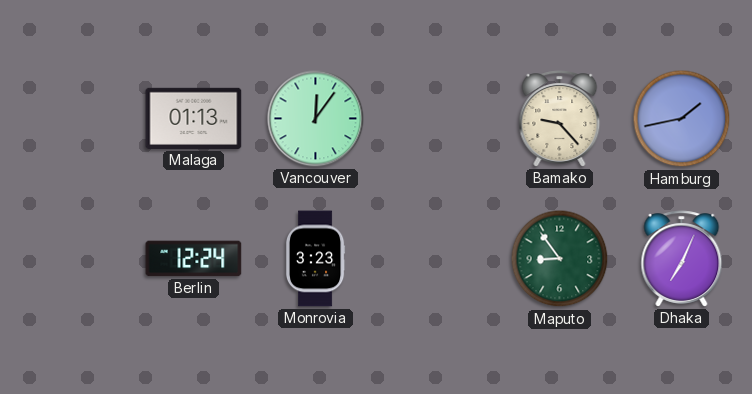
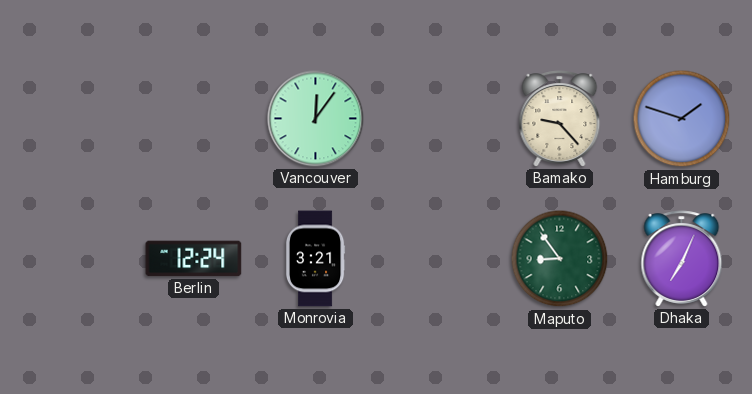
Malaga: 01:13 -> none (194, 118)
Hamburg: 1:43 -> 1:48 (682, 119)
Monrovia: 3:23 -> 3:21 (315, 259)
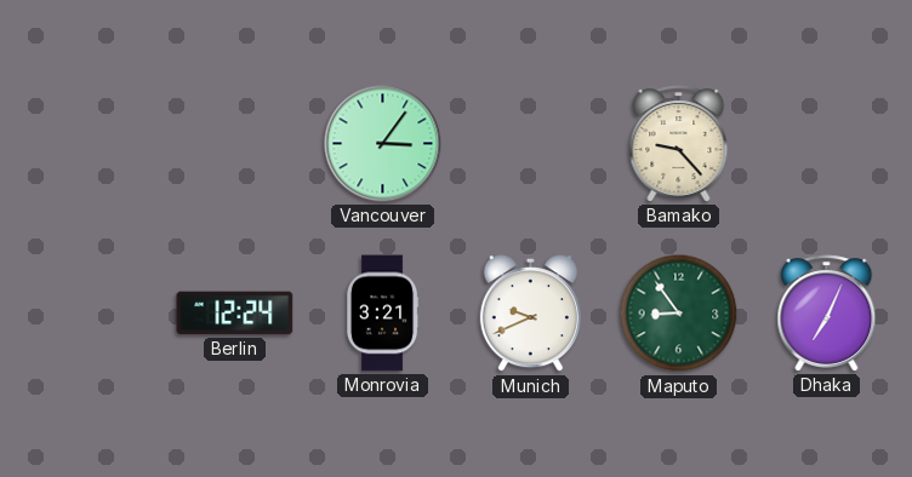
Vancouver: 12:06 -> 3:06 (383, 144)
Hamburg: 1:48 -> none (682, 119)
Munich: none -> 9:41 (530, 315)
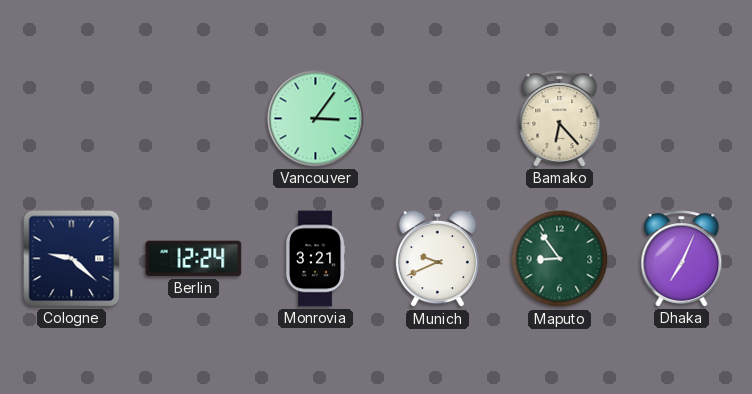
Bamako: 9:23 -> 6:23 (560, 119)
Cologne: none -> 9:22 (72, 259)
